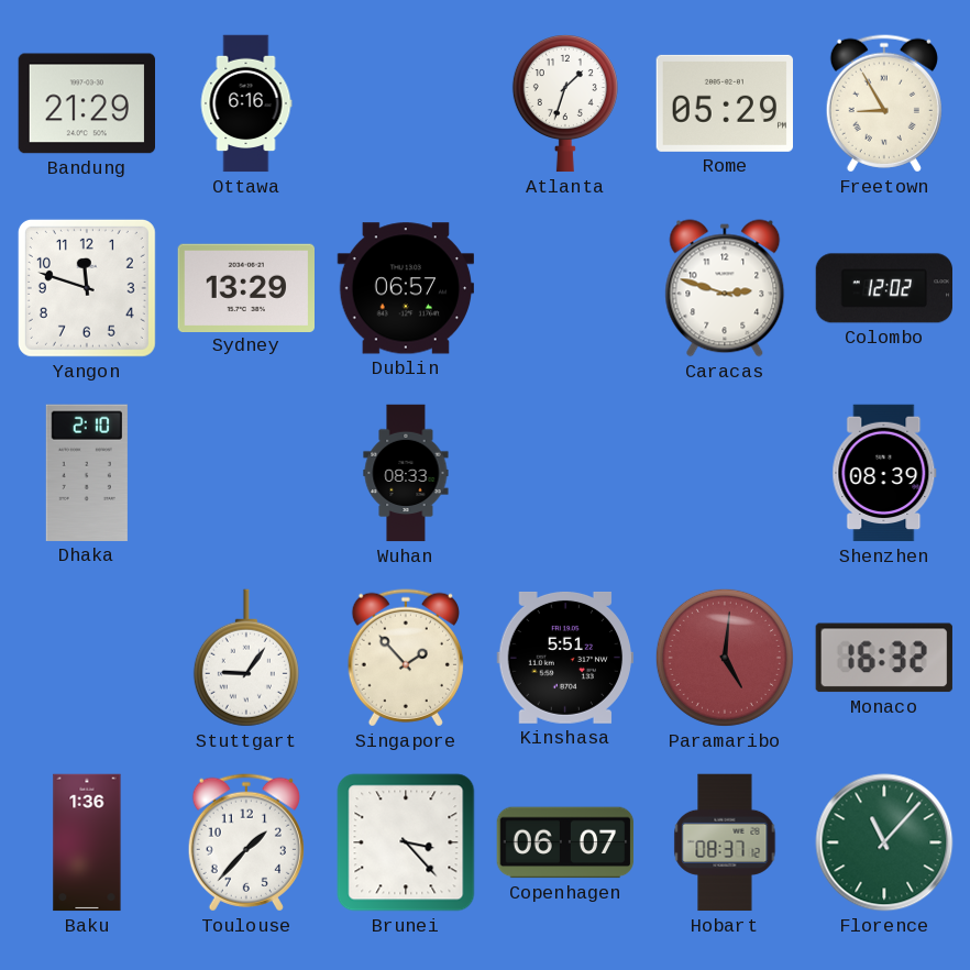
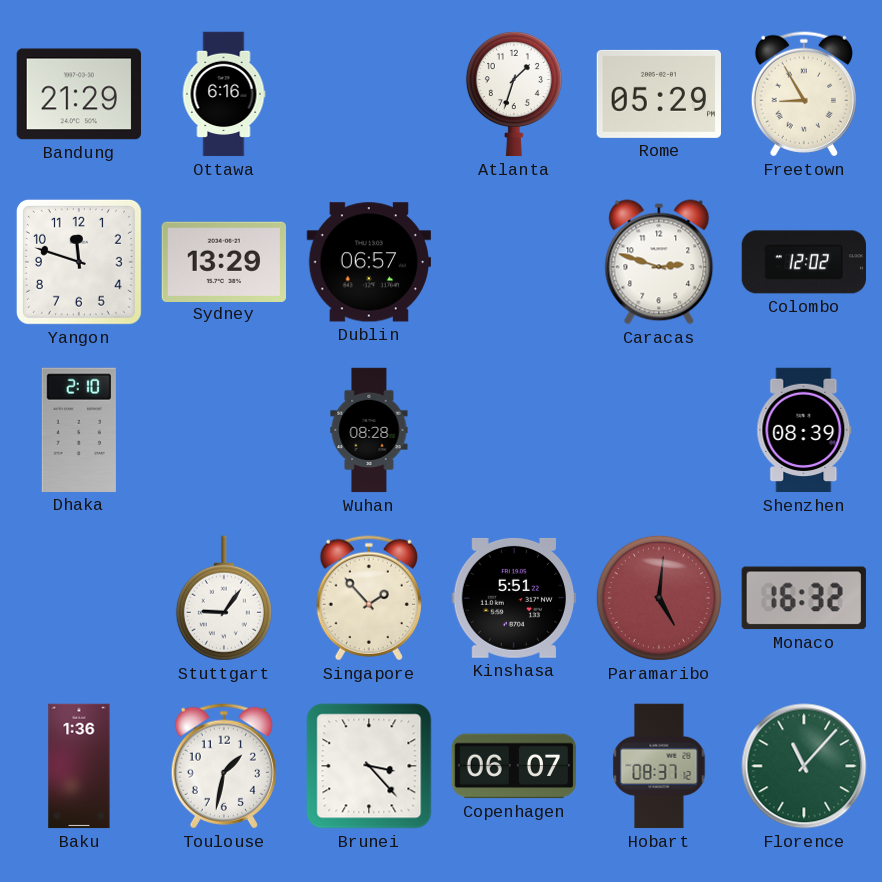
Wuhan: 08:33 -> 08:28 (369, 430)
Toulouse: 1:37 -> 1:32 (224, 766)
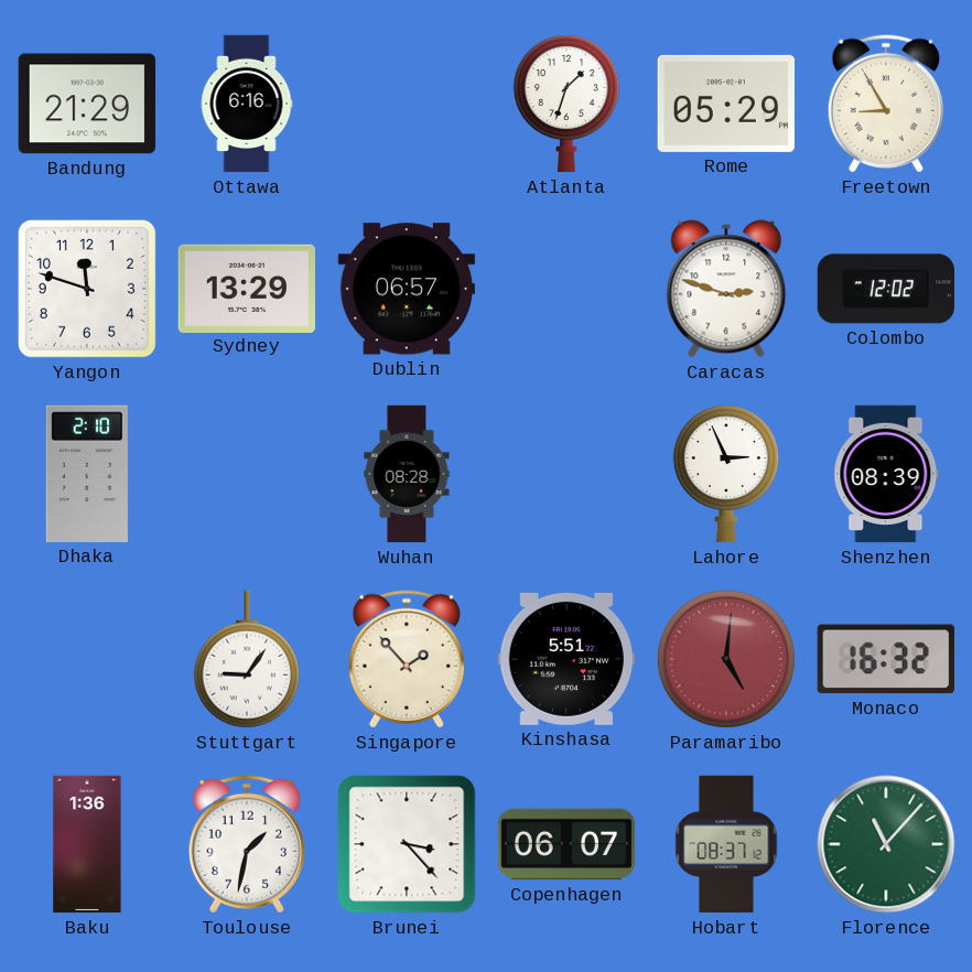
Lahore: none -> 2:56 (726, 474)
